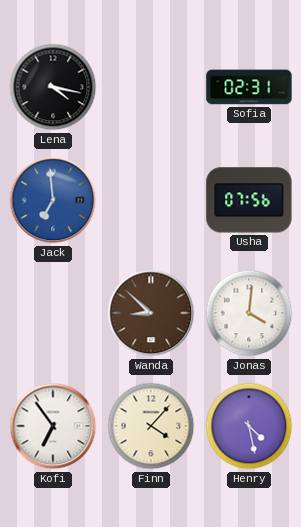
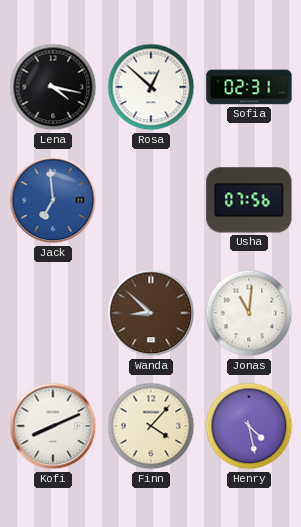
Rosa: none -> 12:52 (151, 87)
Jonas: 4:01 -> 11:01 (249, 313)
Kofi: 6:54 -> 8:11 (53, 426)
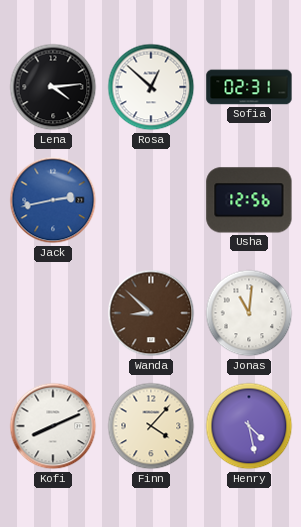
Lena: 4:17 -> 4:14 (53, 87)
Jack: 6:59 -> 2:43 (53, 200)
Usha: 07:56 -> 12:56 (249, 200)
